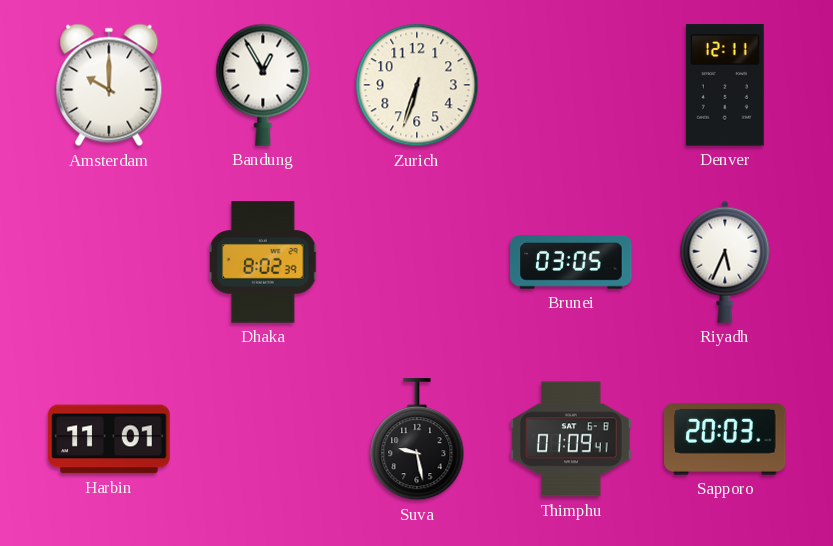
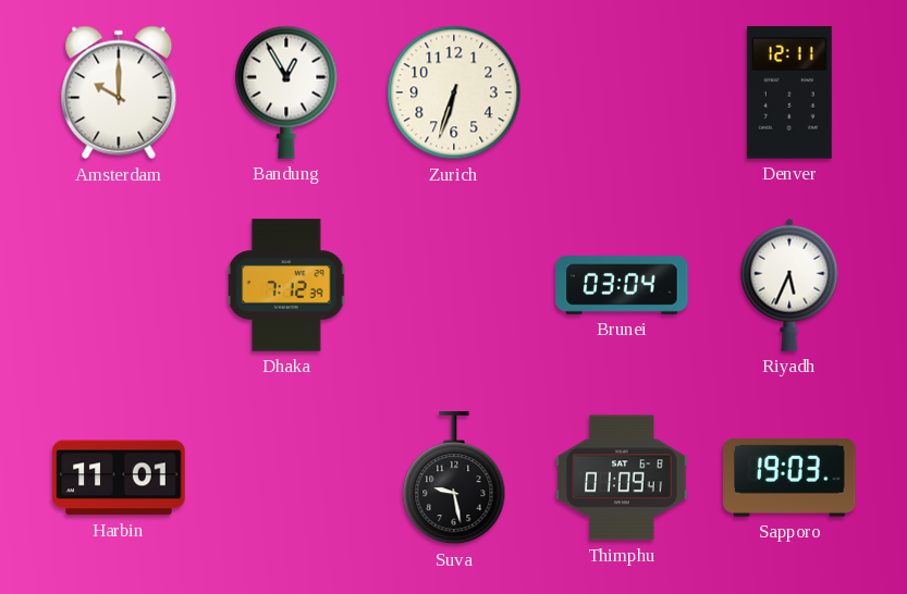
Dhaka: 8:02 -> 7:12 (286, 285)
Brunei: 03:05 -> 03:04 (622, 285)
Sapporo: 20:03 -> 19:03 (789, 478)
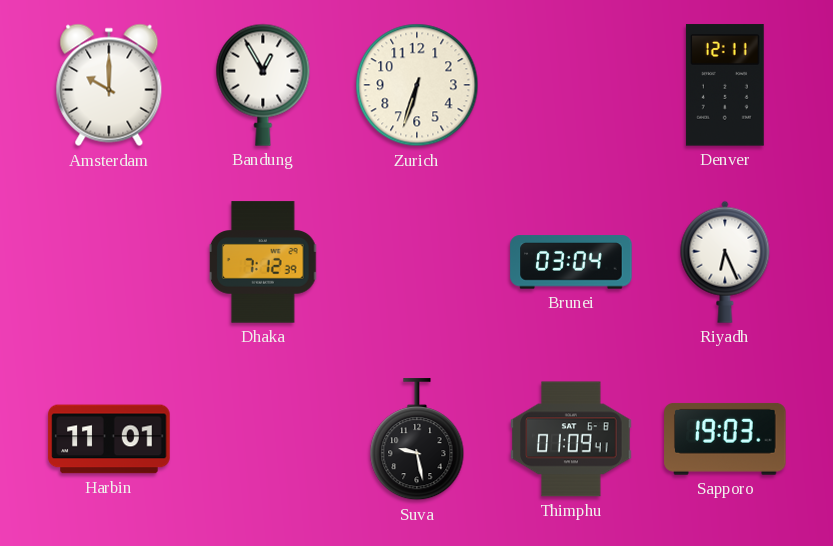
Riyadh: 5:34 -> 6:26 (725, 262)
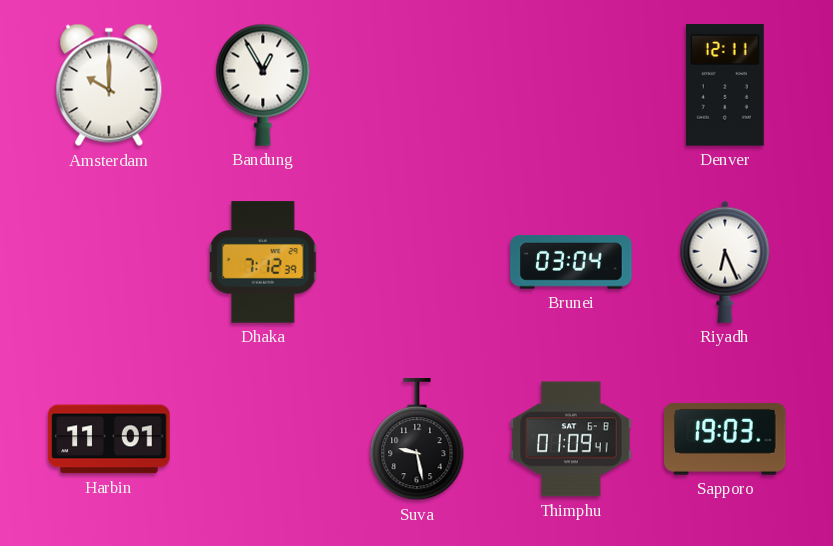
Zurich: 6:33 -> none (417, 85)
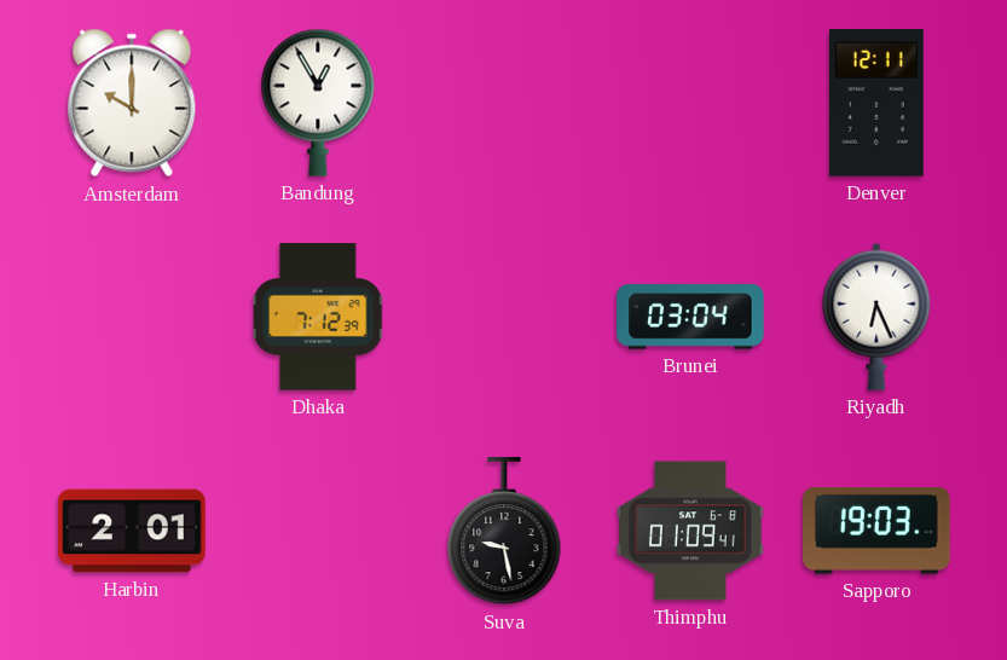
Harbin: 11:01 -> 2:01 (132, 531)
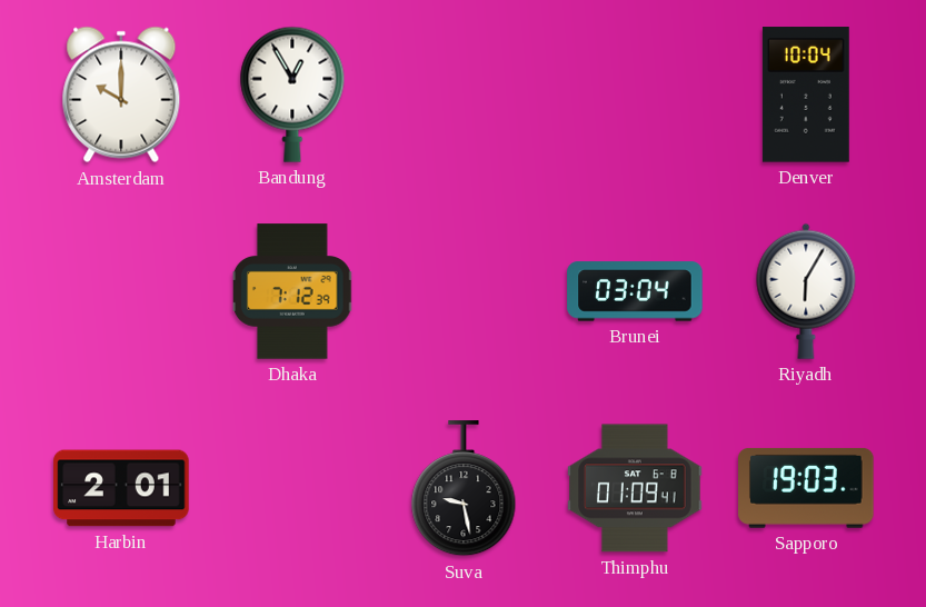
Denver: 12:11 -> 10:04 (806, 94)
Riyadh: 6:26 -> 6:05 (806, 291)
